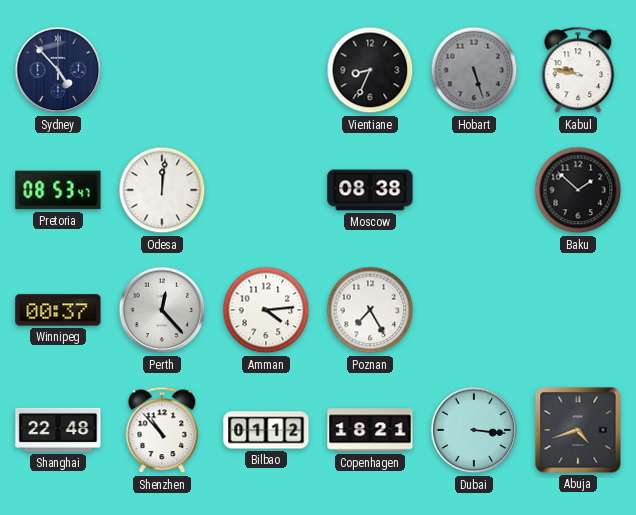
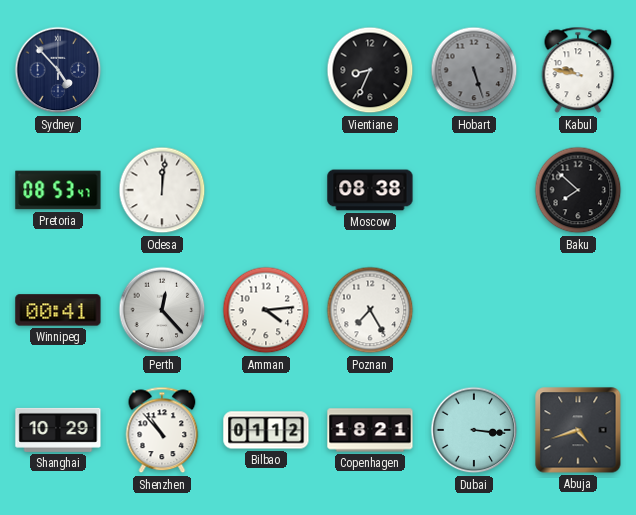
Baku: 1:52 -> 7:52 (578, 190)
Winnipeg: 00:37 -> 00:41 (58, 310)
Shanghai: 22:48 -> 10:29 (58, 430)
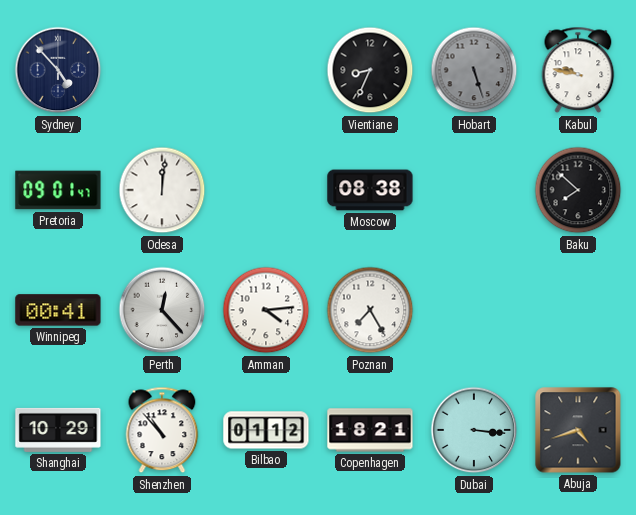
Pretoria: 08:53 -> 09:01 (58, 190)
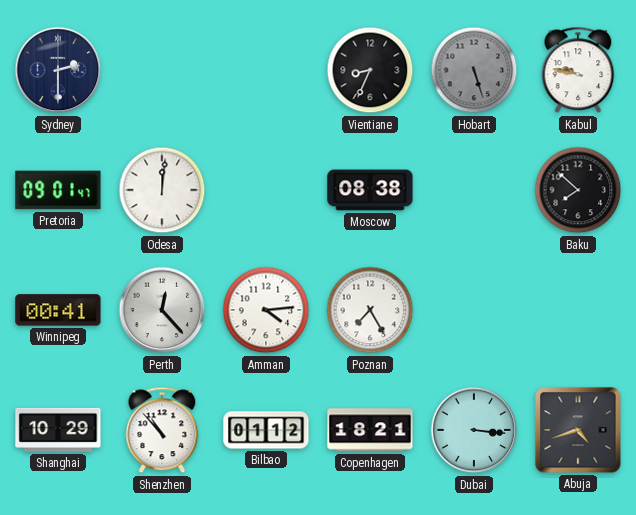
Sydney: 4:53 -> 2:30 (58, 70)
